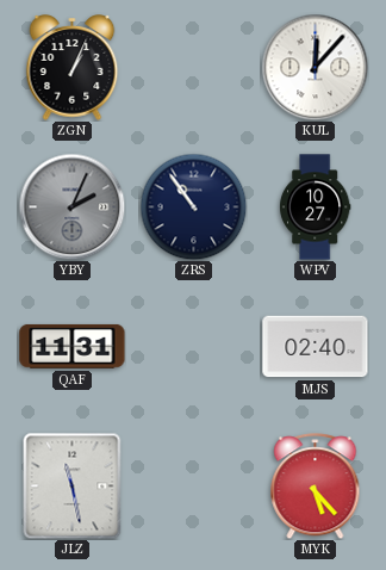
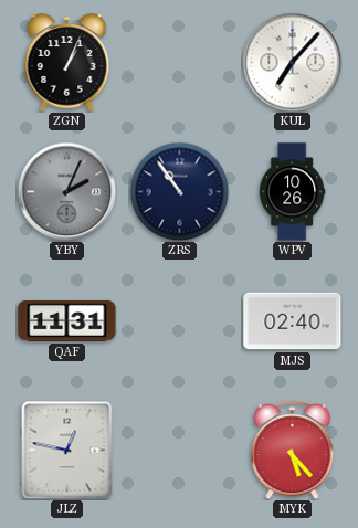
KUL: 12:07 -> 7:07 (292, 62)
WPV: 10:27 -> 10:26 (292, 192)
JLZ: 11:28 -> 12:47 (67, 450)
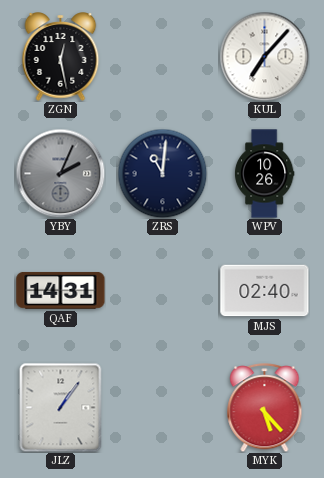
ZGN: 1:04 -> 12:28 (61, 57)
ZRS: 10:54 -> 11:01 (162, 173)
QAF: 11:31 -> 14:31 (61, 290)
JLZ: 12:47 -> 1:06 (61, 407)
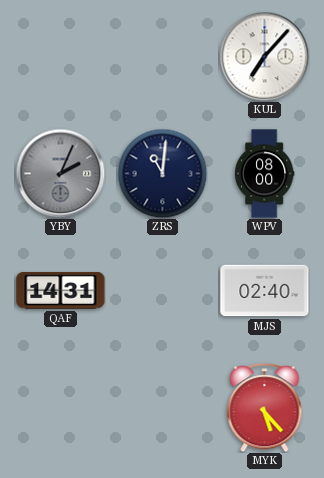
ZGN: 12:28 -> none (61, 57)
WPV: 10:26 -> 08:00 (264, 174)
JLZ: 1:06 -> none (61, 407)
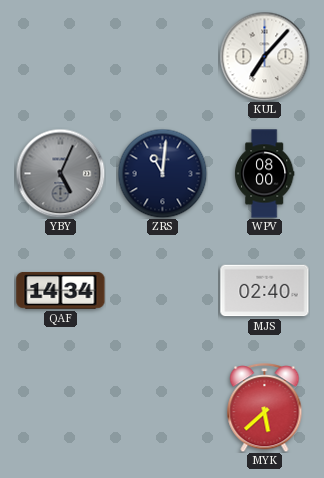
YBY: 2:04 -> 5:04 (60, 173)
QAF: 14:31 -> 14:34 (61, 290)
MYK: 5:23 -> 5:38 (265, 408)
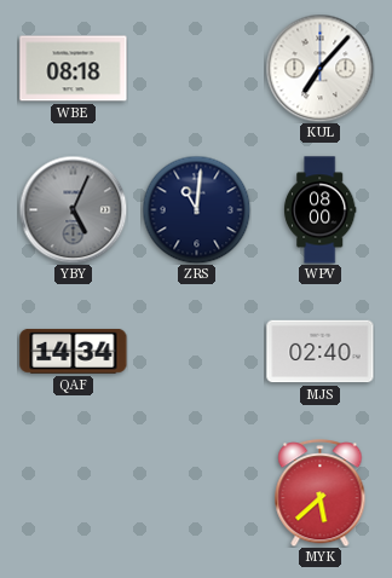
WBE: none -> 08:18 (74, 69)
